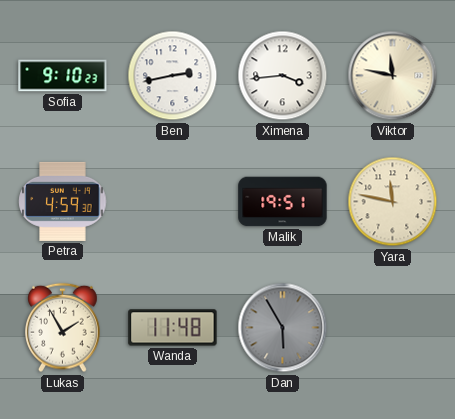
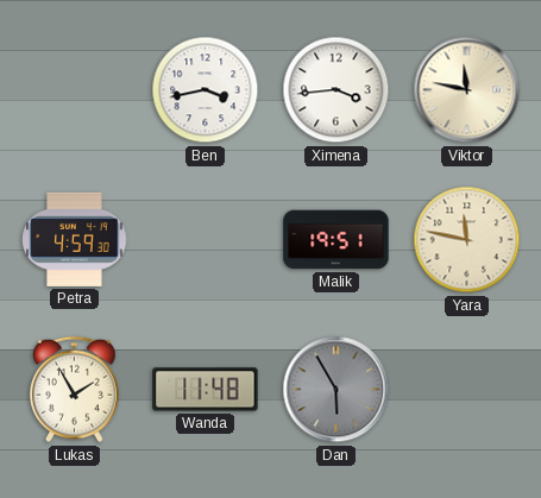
Sofia: 9:10 -> none (63, 76)
Ben: 2:43 -> 3:43 (206, 90)
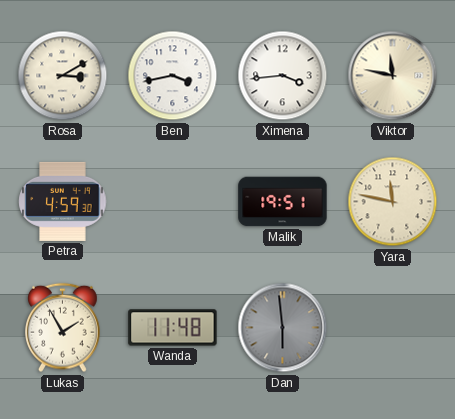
Rosa: none -> 3:10 (63, 76)
Dan: 5:55 -> 5:59 (283, 328)
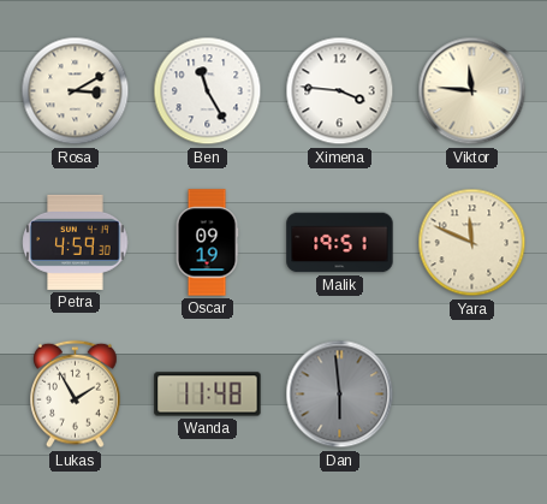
Ben: 3:43 -> 11:25 (208, 91)
Ximena: 3:44 -> 3:46 (340, 91)
Viktor: 11:47 -> 11:46 (472, 91)
Oscar: none -> 09:19 (207, 243)
Yara: 11:47 -> 11:49 (472, 243)
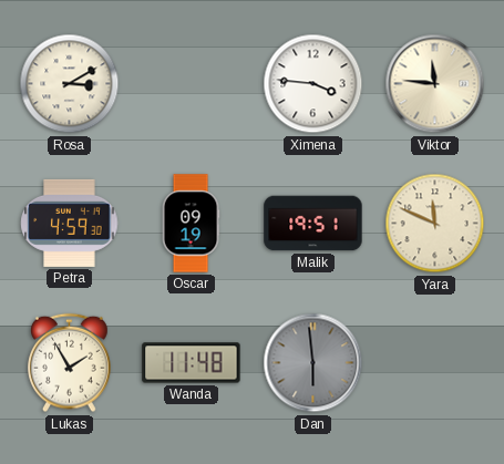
Ben: 11:25 -> none (208, 91)
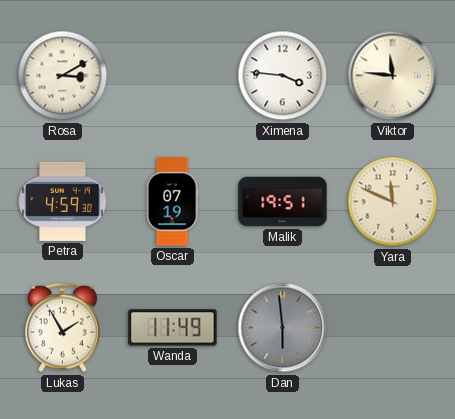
Oscar: 09:19 -> 07:19 (172, 202)
Wanda: 11:48 -> 11:49 (173, 328)
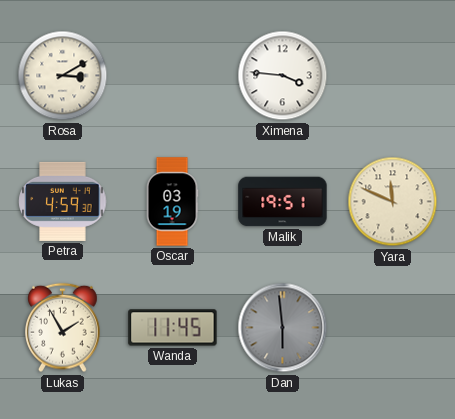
Viktor: 11:46 -> none (393, 76)
Oscar: 07:19 -> 03:19 (172, 202)
Wanda: 11:49 -> 11:45 (173, 328)
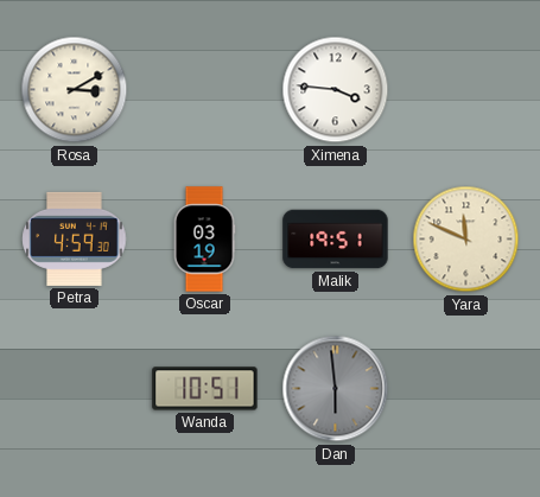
Lukas: 1:55 -> none (63, 328)
Wanda: 11:45 -> 10:51 (205, 389)
